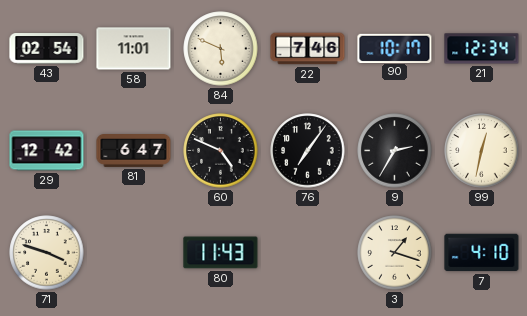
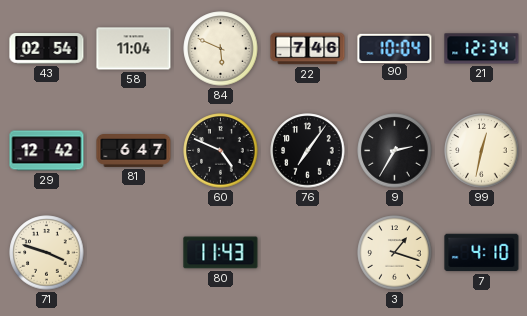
58: 11:01 -> 11:04 (134, 49)
90: 10:17 -> 10:04 (395, 48)
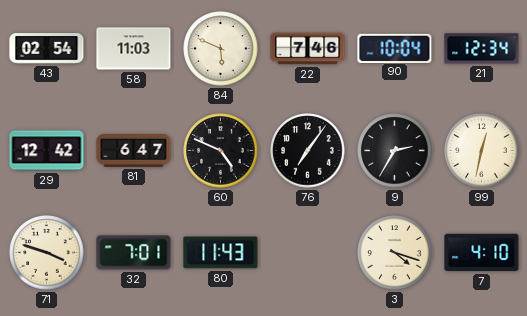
58: 11:04 -> 11:03 (134, 49)
32: none -> 7:01 (134, 253)
3: 1:18 -> 4:18 (395, 253)
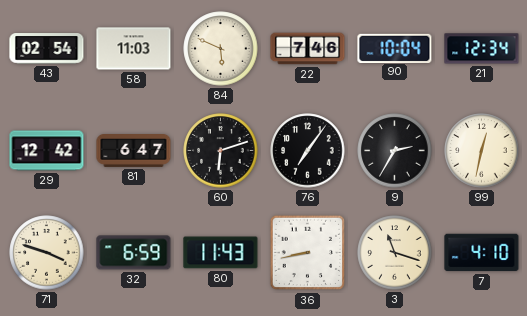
60: 4:49 -> 6:12 (221, 151)
32: 7:01 -> 6:59 (134, 253)
36: none -> 8:43 (308, 253)
3: 4:18 -> 11:18 (395, 253)
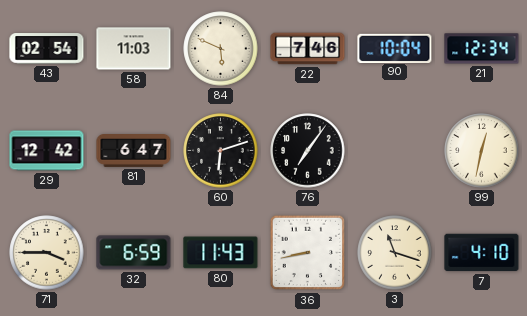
9: 2:35 -> none (395, 151)
71: 3:48 -> 3:45 (47, 253)
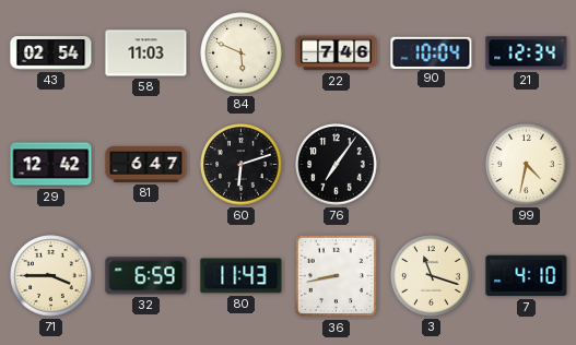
99: 12:32 -> 4:32 (527, 165)
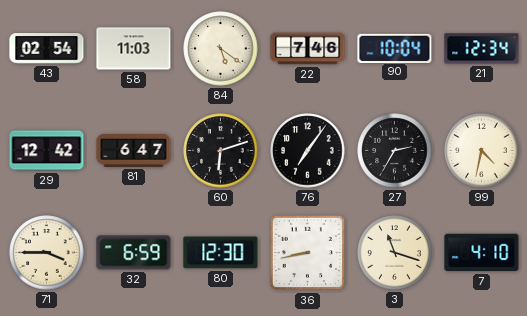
84: 5:49 -> 5:21 (221, 49)
27: none -> 2:35 (395, 151)
80: 11:43 -> 12:30 (221, 253)
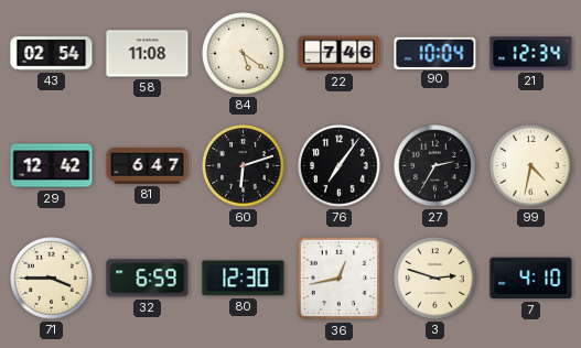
58: 11:03 -> 11:08 (148, 54)
36: 8:43 -> 12:43 (340, 279)
3: 11:18 -> 2:48 (435, 279)
